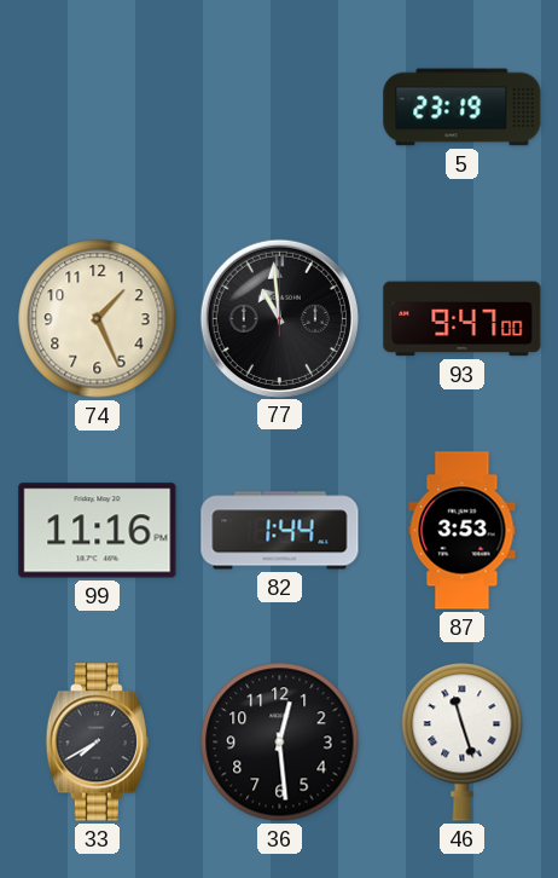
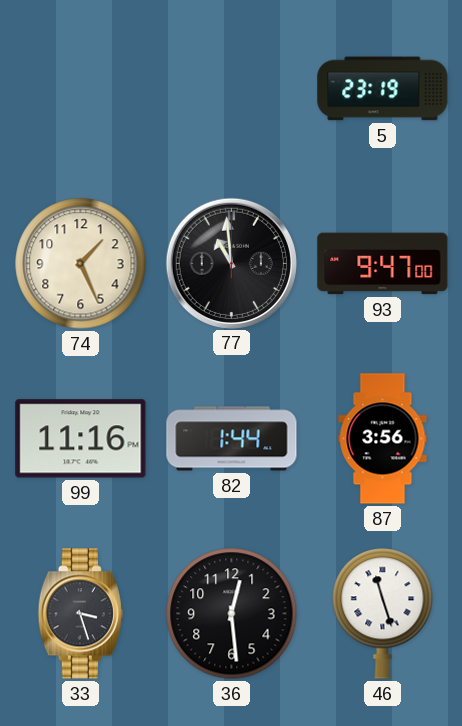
87: 3:53 -> 3:56 (383, 439)
33: 7:40 -> 3:27 (80, 614)
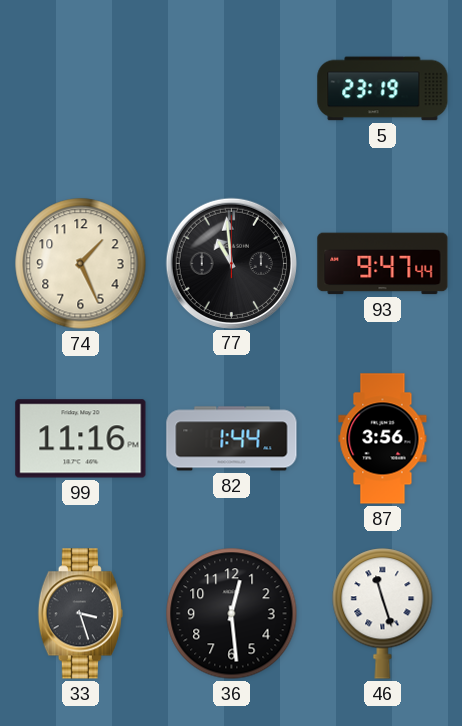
93: 9:47:00 -> 9:47:44 (383, 264)
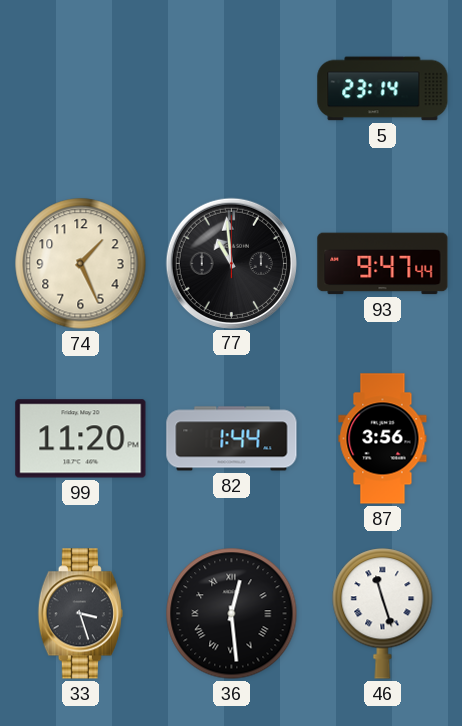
5: 23:19 -> 23:14 (383, 89)
99: 11:16 -> 11:20 (81, 439)
36 numerals: Arabic -> Roman (232, 614)
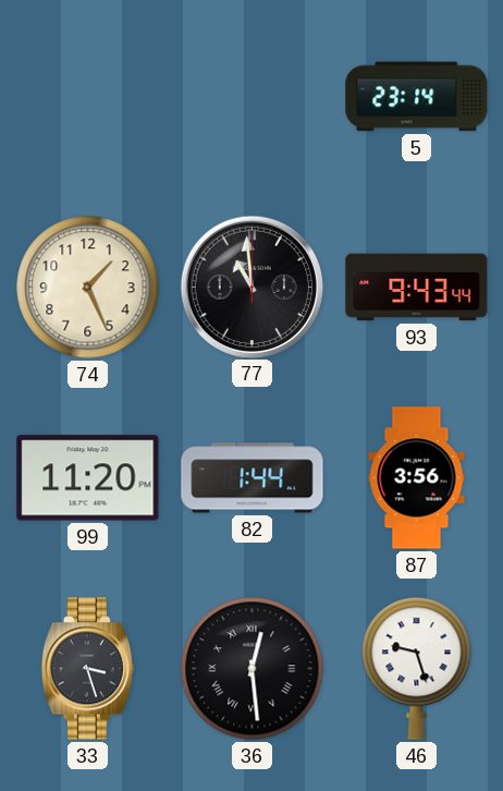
93: 9:47 -> 9:43 (417, 288)
46: 11:27 -> 9:27 (417, 669)
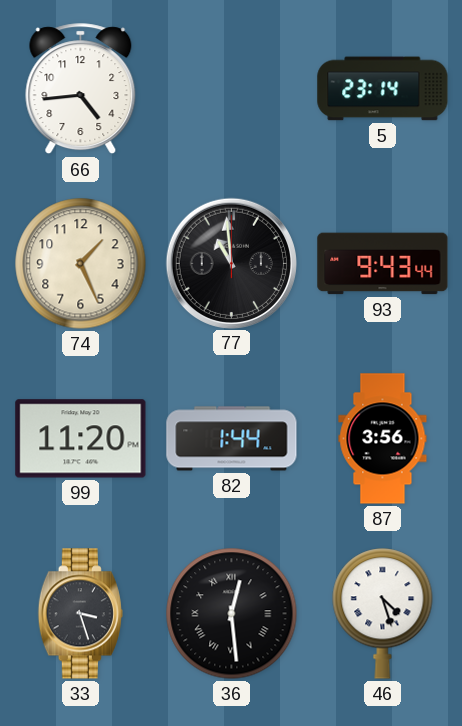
66: none -> 4:44 (81, 89)
46: 9:27 -> 4:27 (383, 614)
